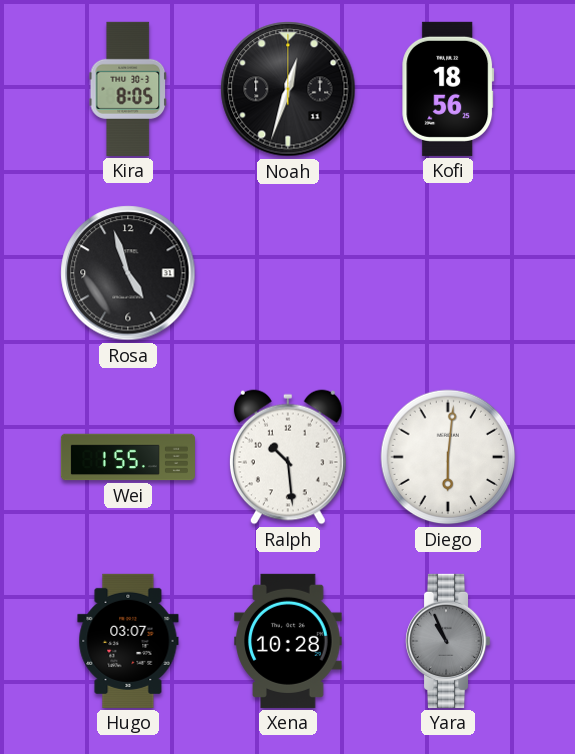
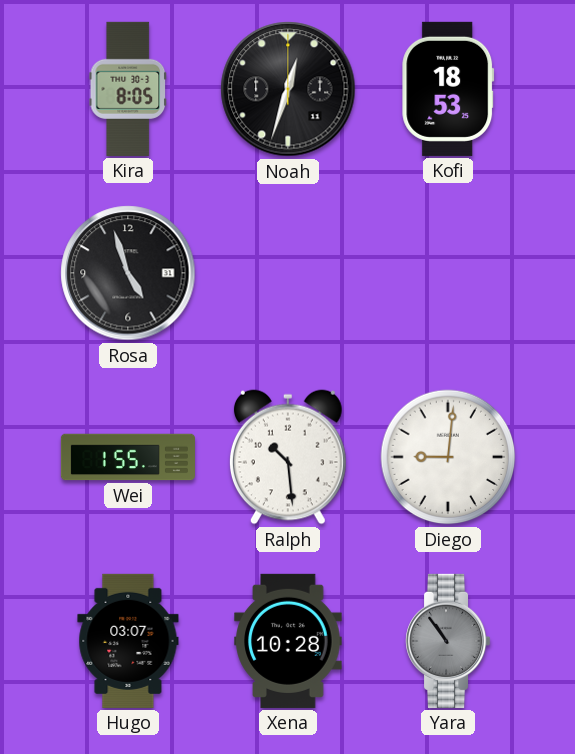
Kofi: 18:56 -> 18:53 (448, 89)
Diego: 6:01 -> 9:01 (448, 457)
Yara: 10:56 -> 10:54 (449, 641)
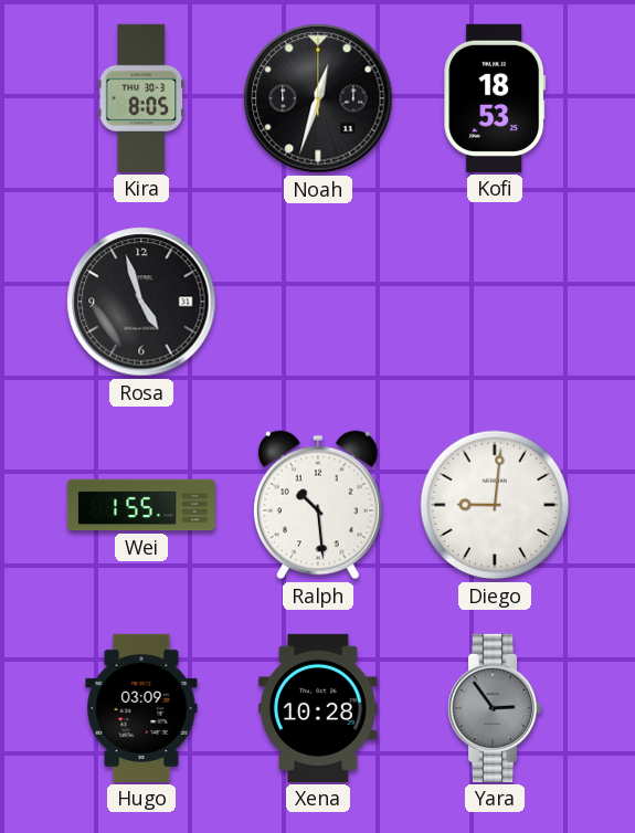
Hugo: 03:07 -> 03:09 (141, 708)
Yara: 10:54 -> 2:54 (496, 708)
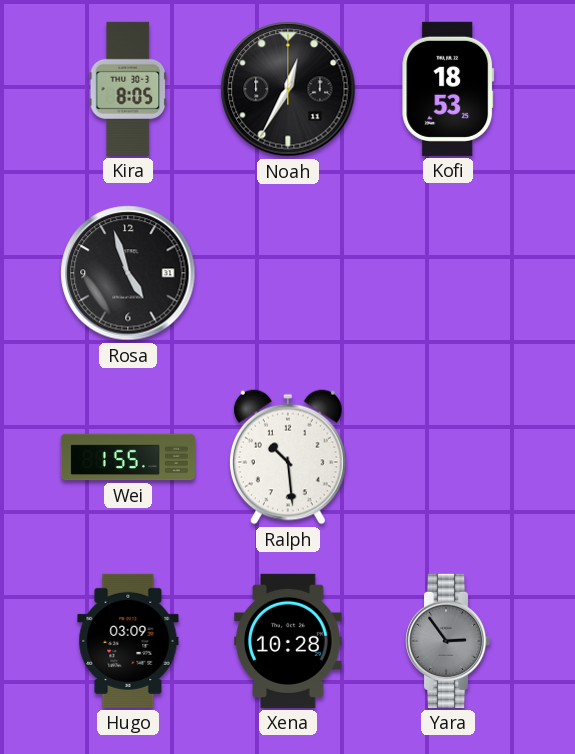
Noah: 12:33 -> 12:35 (288, 89)
Diego: 9:01 -> none (495, 505)
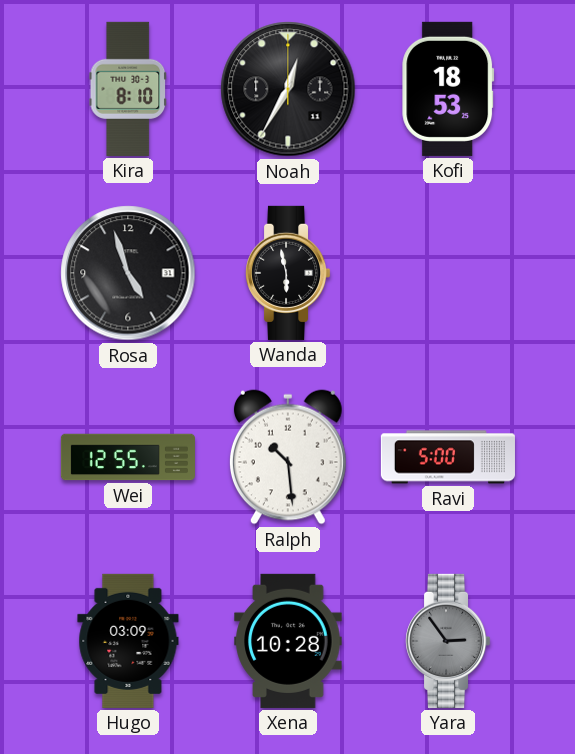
Kira: 8:05 -> 8:10 (128, 89)
Wanda: none -> 5:58 (289, 273)
Wei: 1:55 -> 12:55 (128, 457)
Ravi: none -> 5:00 (448, 457)
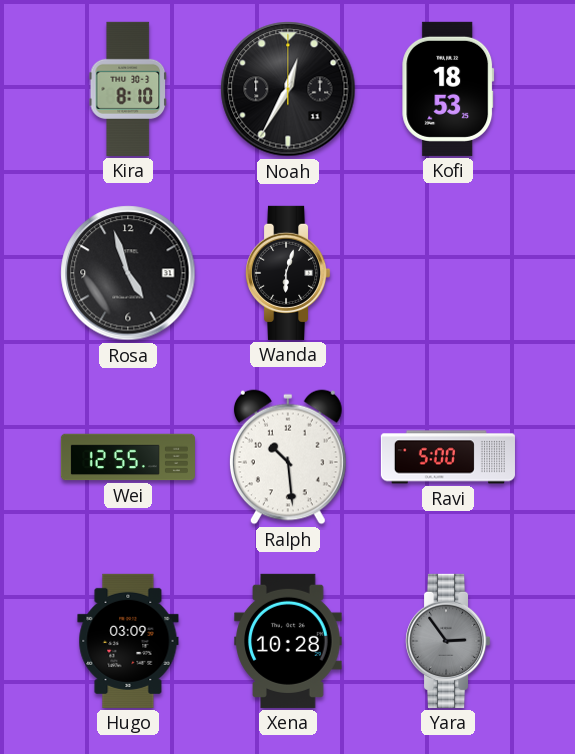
Wanda: 5:58 -> 6:03 (289, 273)
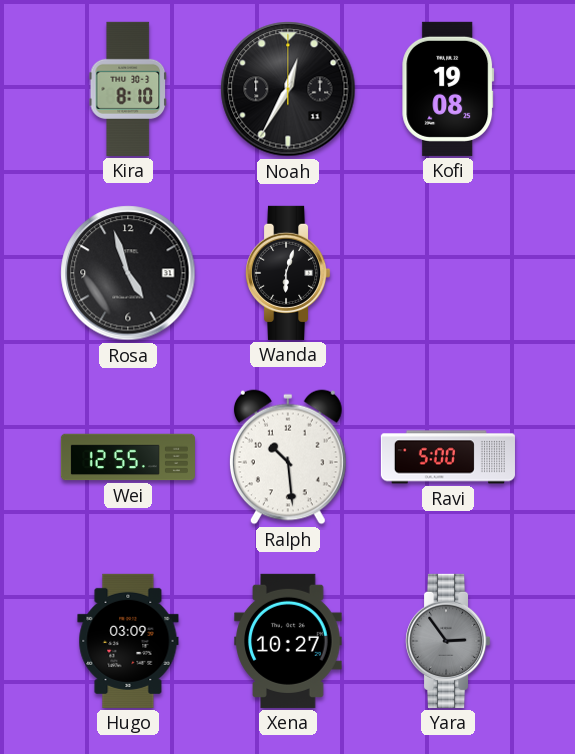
Kofi: 18:53 -> 19:08 (448, 89)
Xena: 10:28 -> 10:27 (288, 641)
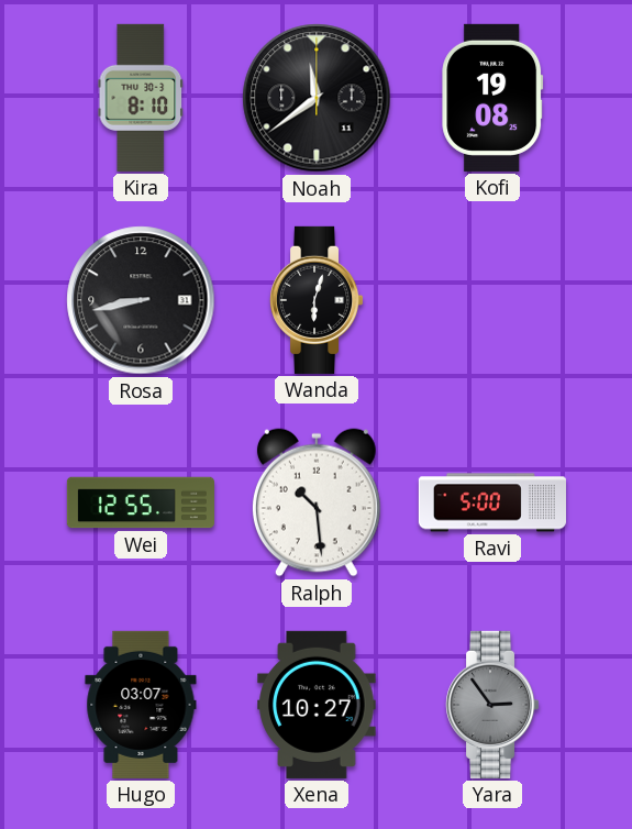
Noah: 12:35 -> 11:39 (317, 98)
Rosa: 4:57 -> 8:43 (141, 300)
Hugo: 03:09 -> 03:07 (141, 705)
